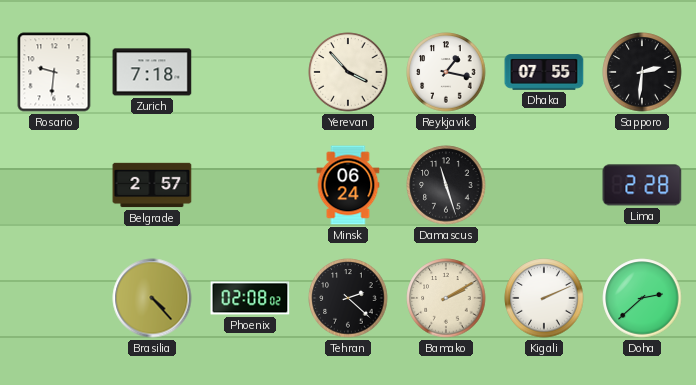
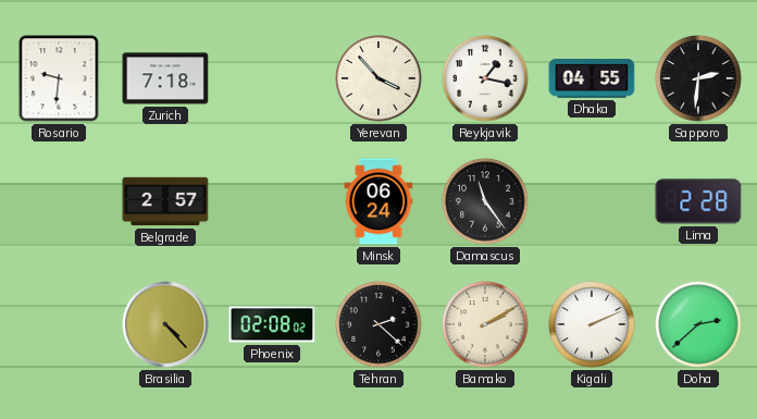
Dhaka: 07:55 -> 04:55 (592, 78)
Damascus: 11:27 -> 11:24 (485, 201)
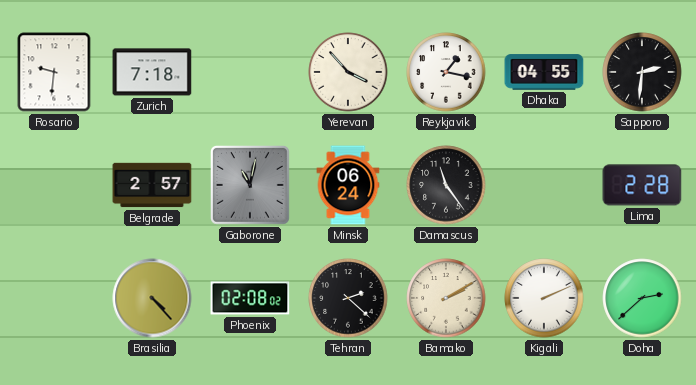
Gaborone: none -> 11:02 (251, 186)
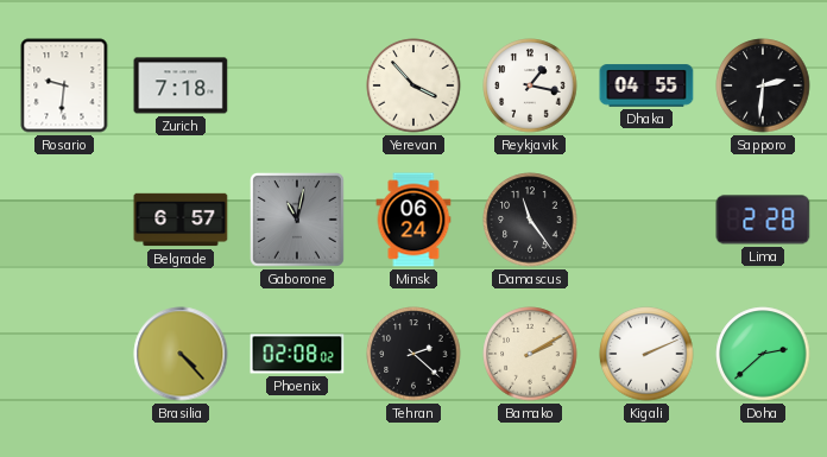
Belgrade: 2:57 -> 6:57 (181, 220)
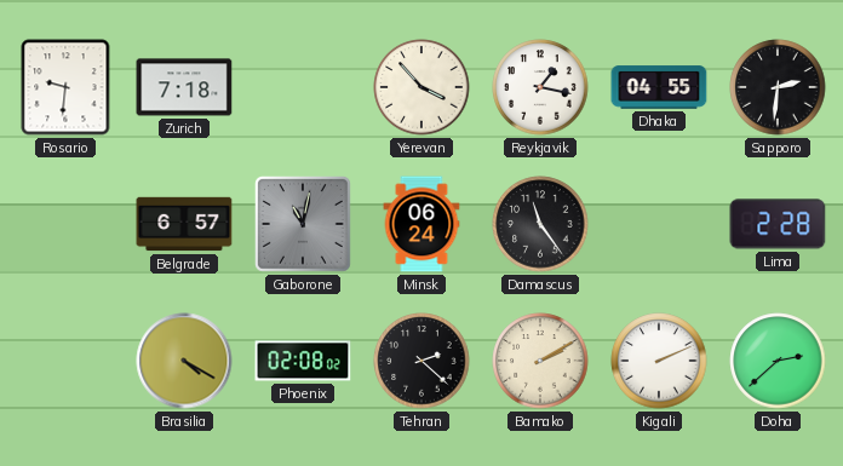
Brasilia: 4:23 -> 4:20 (184, 361)
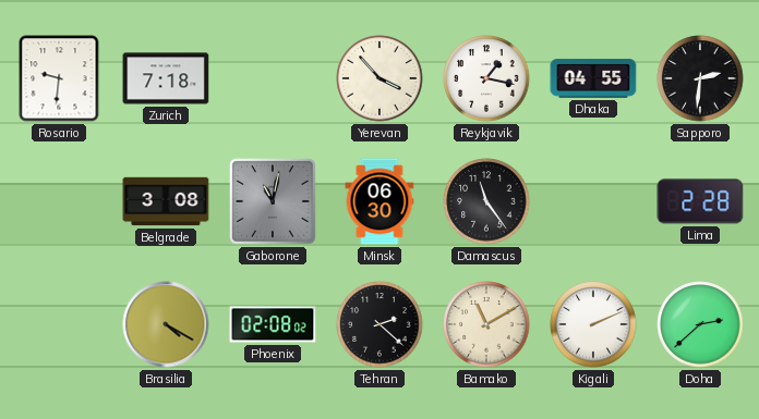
Belgrade: 6:57 -> 3:08 (166, 201)
Minsk: 06:24 -> 06:30 (379, 201)
Bamako: 2:10 -> 11:10 (486, 324)
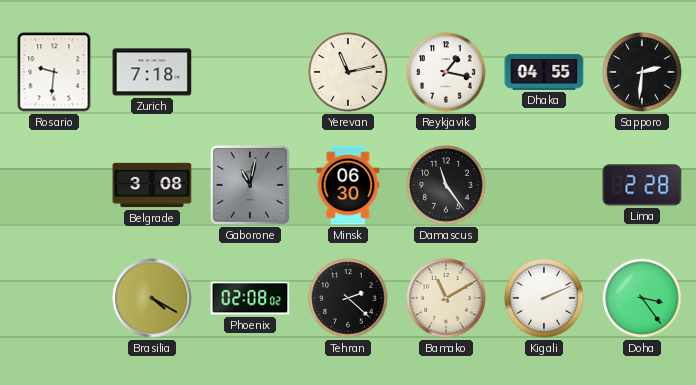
Yerevan: 3:53 -> 11:13 (348, 72)
Doha: 2:38 -> 3:24 (642, 298)
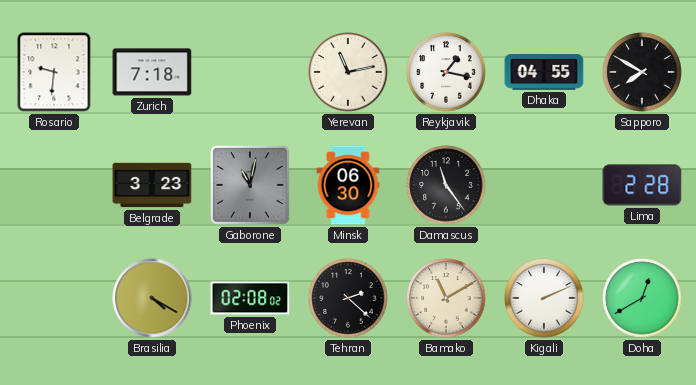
Sapporo: 2:31 -> 7:50 (642, 72)
Belgrade: 3:08 -> 3:23 (152, 185)
Doha: 3:24 -> 12:40 (642, 298)
